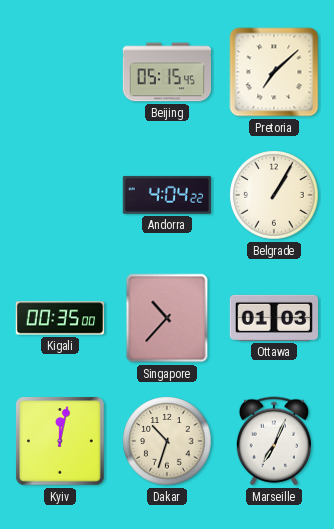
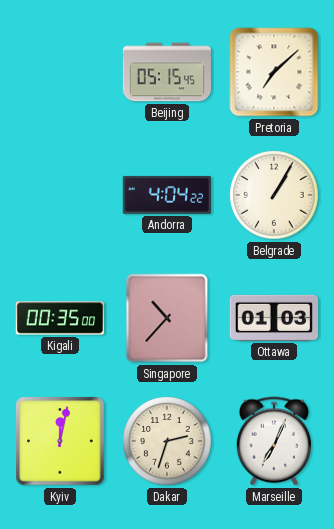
Dakar: 10:33 -> 2:33 (167, 441)
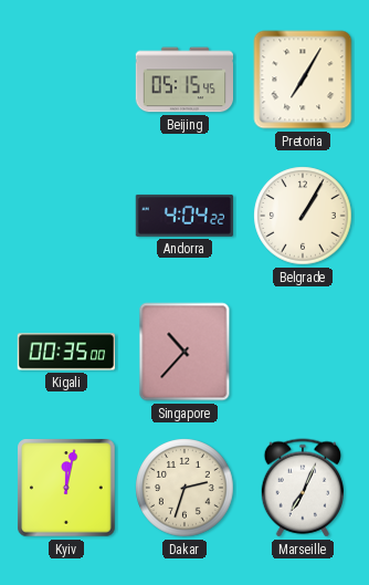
Pretoria: 7:08 -> 7:05 (303, 80)
Ottawa: 01:03 -> none (273, 318)
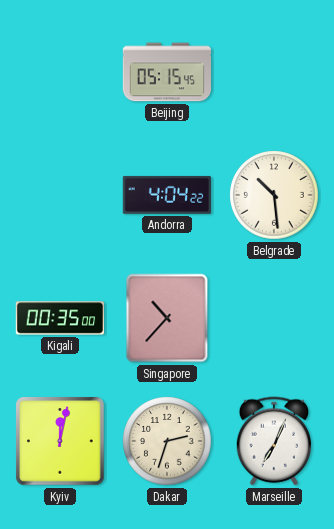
Pretoria: 7:05 -> none (303, 80)
Belgrade: 1:05 -> 10:29 (274, 195)
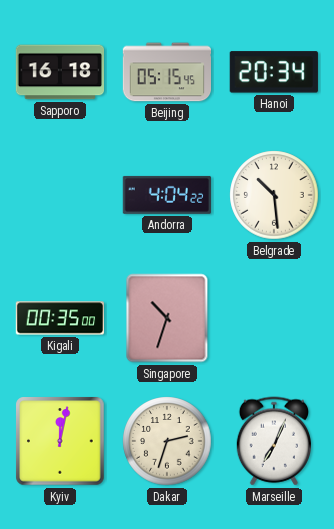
Sapporo: none -> 16:18 (59, 72)
Hanoi: none -> 20:34 (274, 72)
Singapore: 10:37 -> 10:33 (167, 318)
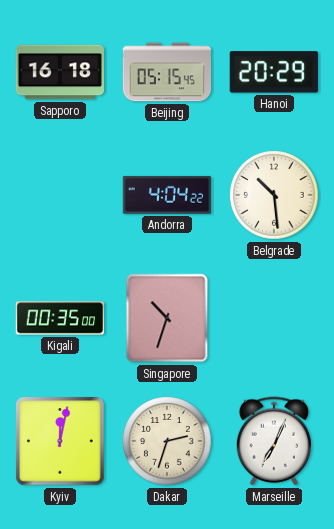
Hanoi: 20:34 -> 20:29 (274, 72)
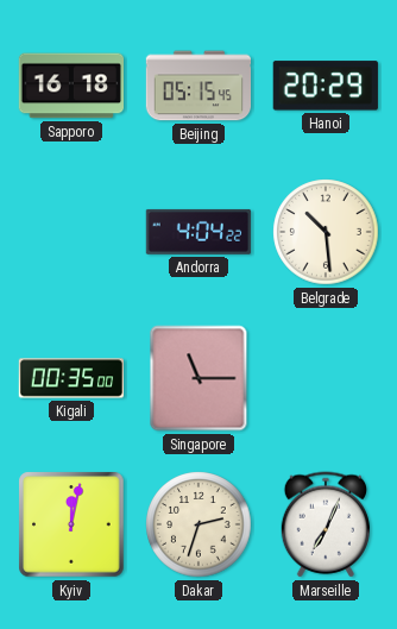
Singapore: 10:33 -> 11:15 (198, 378)
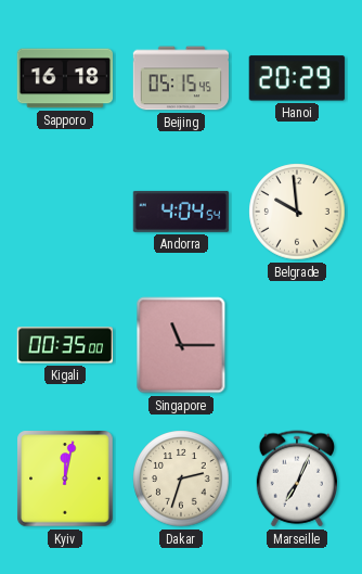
Andorra: 4:04:22 -> 4:04:54 (180, 212)
Belgrade: 10:29 -> 9:59 (297, 212)
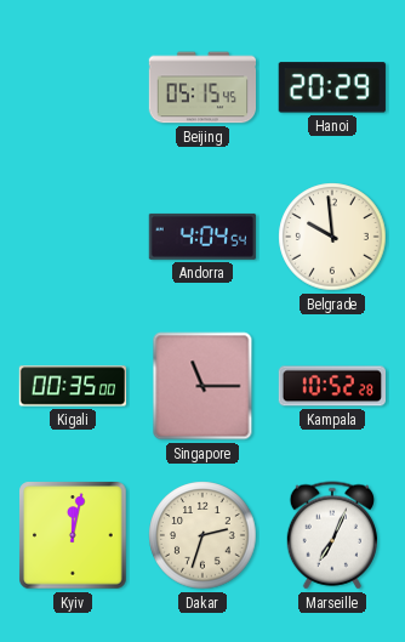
Sapporo: 16:18 -> none (64, 78)
Kampala: none -> 10:52 (331, 386)
